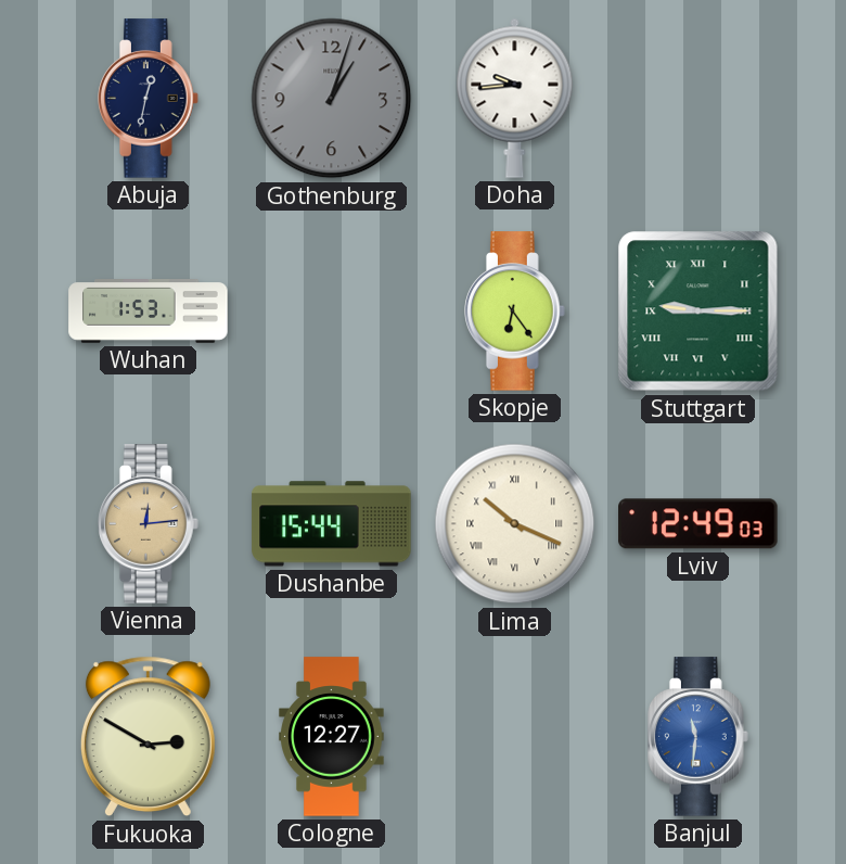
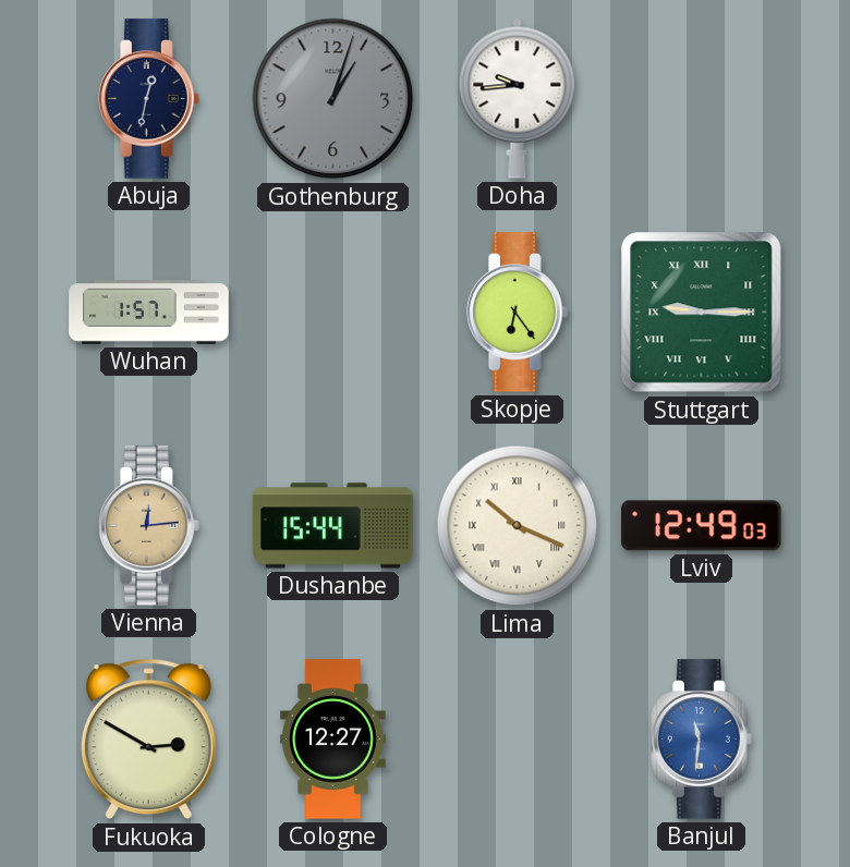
Wuhan: 1:53 -> 1:57 (149, 313)
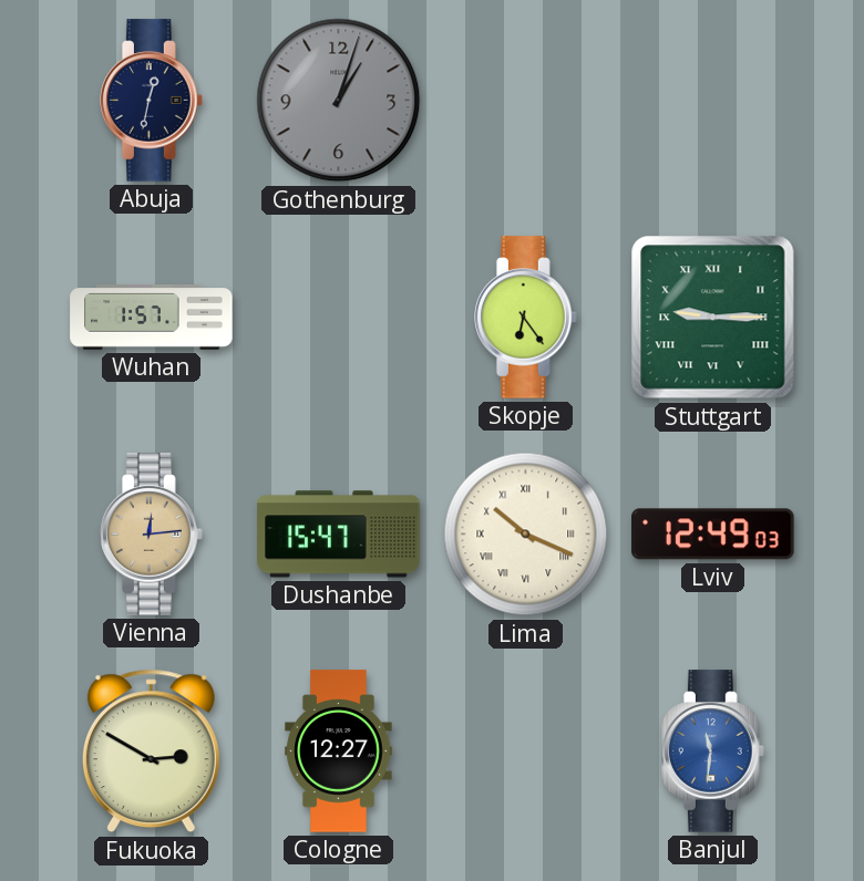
Doha: 9:44 -> none (518, 98)
Dushanbe: 15:44 -> 15:47 (339, 535)
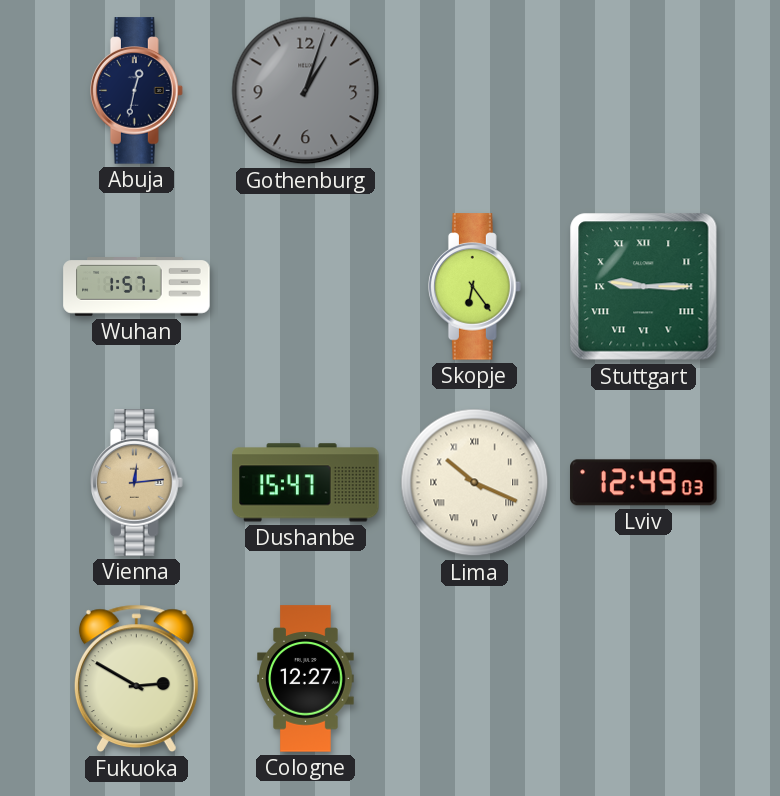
Banjul: 11:31 -> none (713, 752)
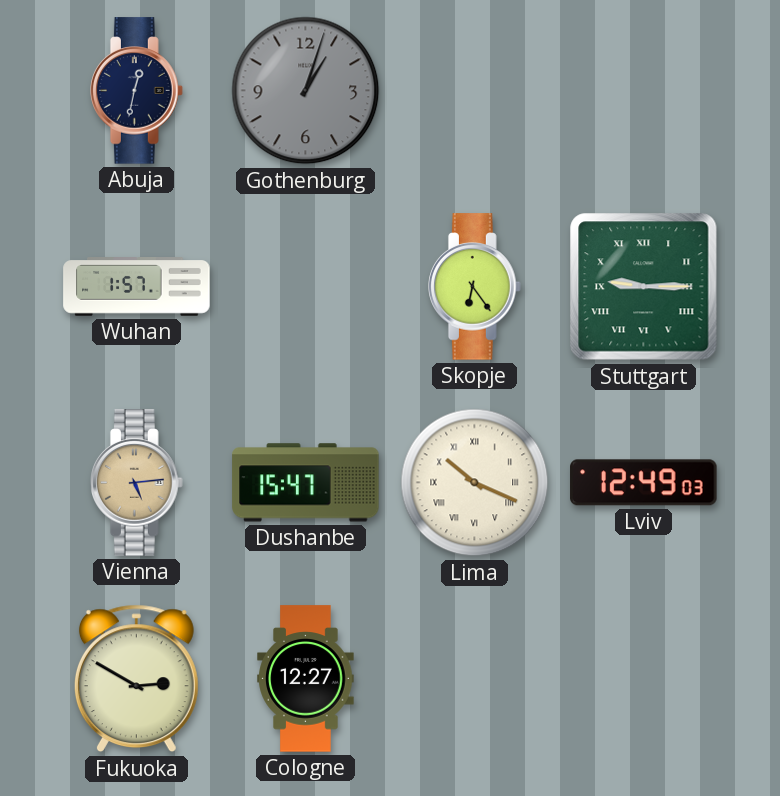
Vienna: 12:14 -> 5:14 (137, 483)
